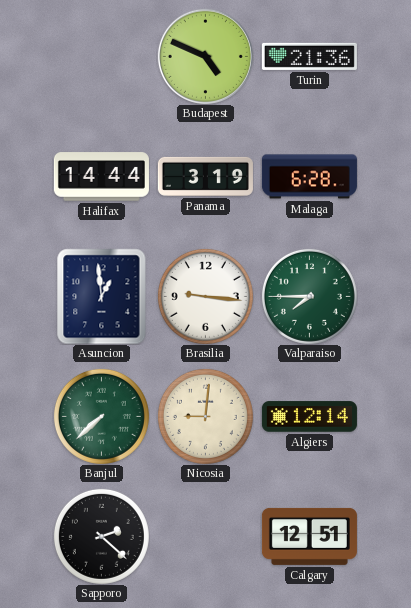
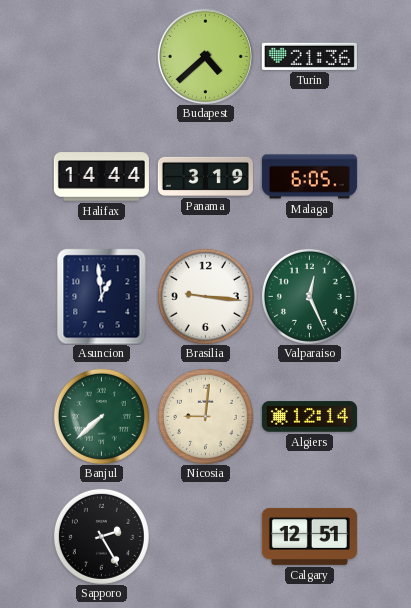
Budapest: 4:49 -> 4:38 (205, 56)
Malaga: 6:28 -> 6:05 (309, 177)
Valparaiso: 7:45 -> 12:26 (309, 296)
Sapporo: 2:22 -> 2:25 (101, 536)
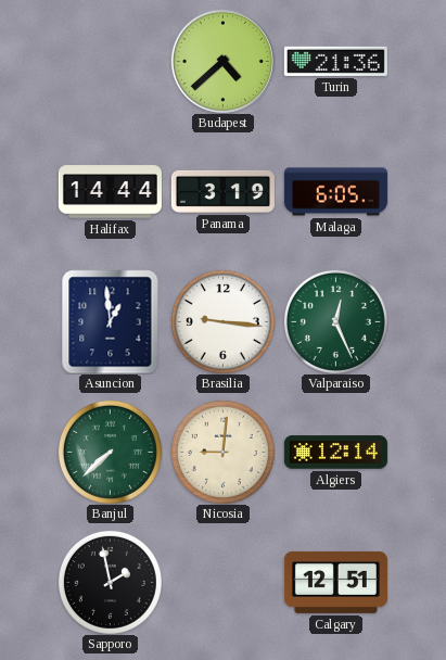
Sapporo: 2:25 -> 1:58 (110, 582)
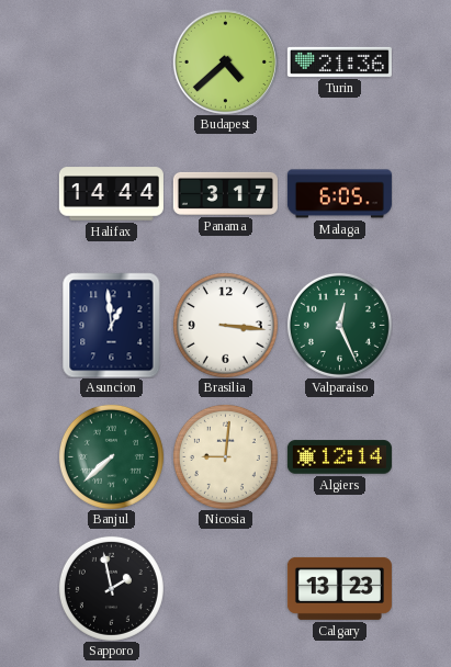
Panama: 3:19 -> 3:17 (225, 193)
Brasilia: 9:16 -> 3:16 (225, 325)
Calgary: 12:51 -> 13:23 (339, 588)
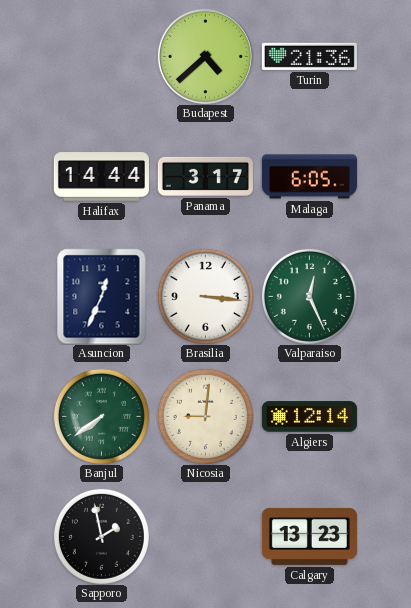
Asuncion: 12:59 -> 12:34 (102, 296)
Banjul: 7:38 -> 7:39 (101, 416)
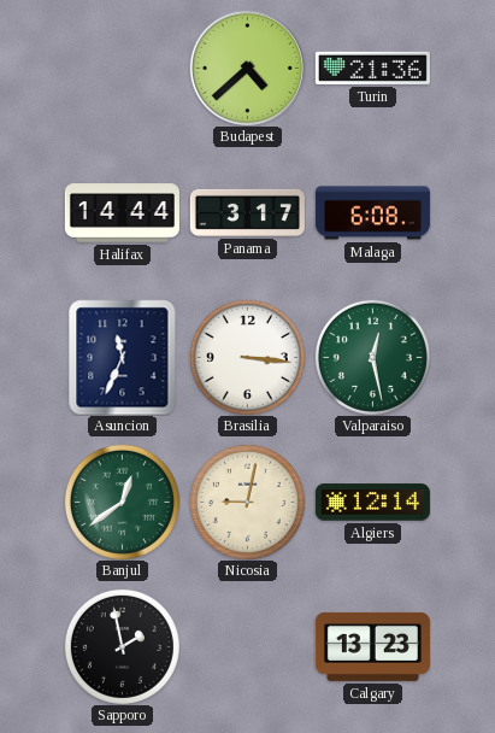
Malaga: 6:05 -> 6:08 (372, 213)
Asuncion: 12:34 -> 11:34 (123, 357)
Valparaiso: 12:26 -> 12:28 (372, 357)
Banjul: 7:39 -> 12:39 (122, 502)
Nicosia: 9:01 -> 9:02 (247, 502)
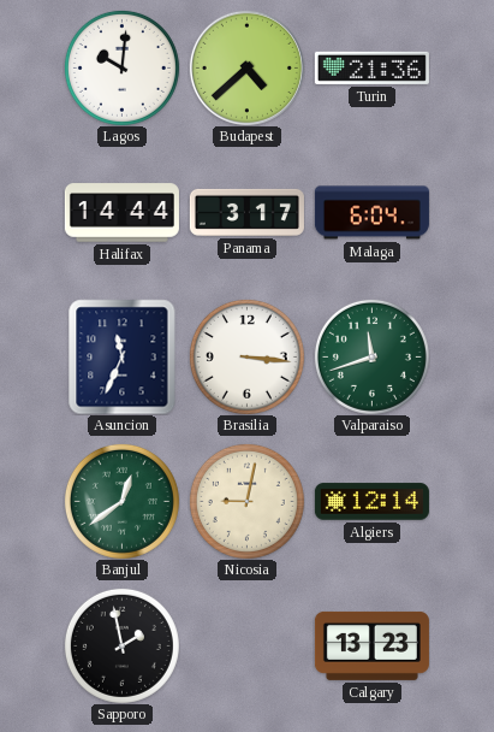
Lagos: none -> 10:01 (121, 67)
Malaga: 6:08 -> 6:04 (371, 213)
Valparaiso: 12:28 -> 11:42 (371, 356)
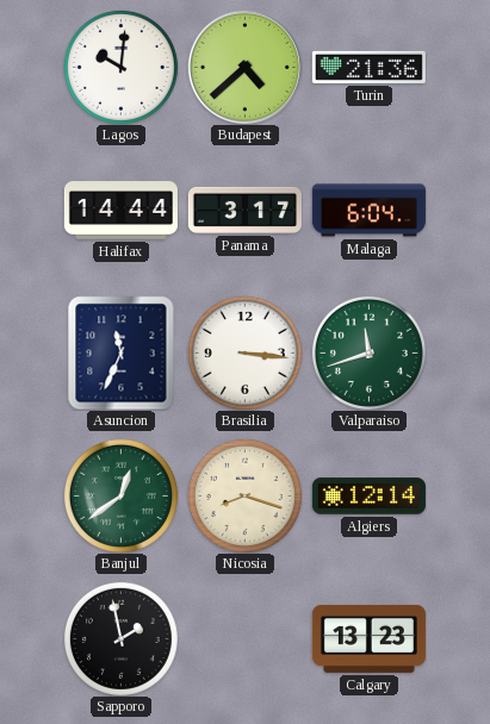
Nicosia: 9:02 -> 8:18 (244, 495)
